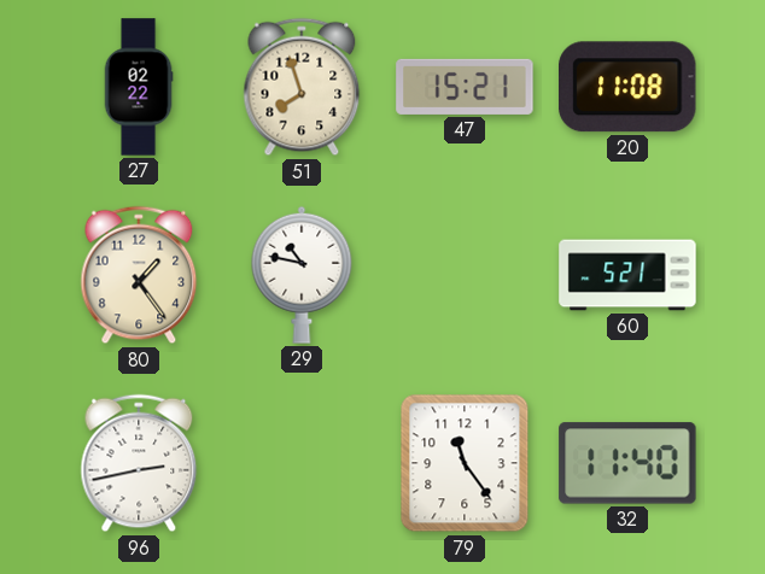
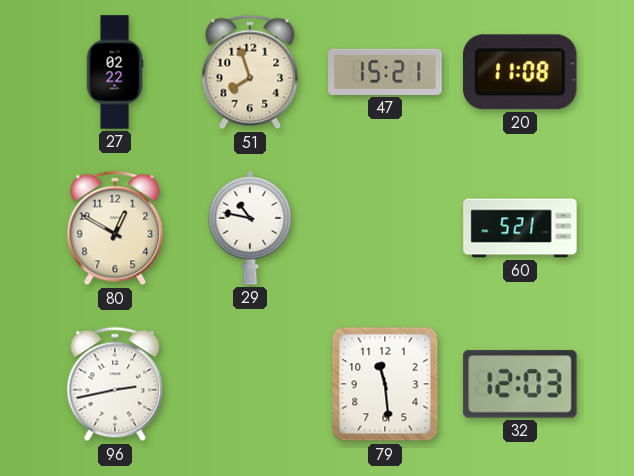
80: 1:24 -> 12:50 (115, 228)
79: 11:24 -> 11:29 (385, 384)
32: 11:40 -> 12:03 (520, 384)
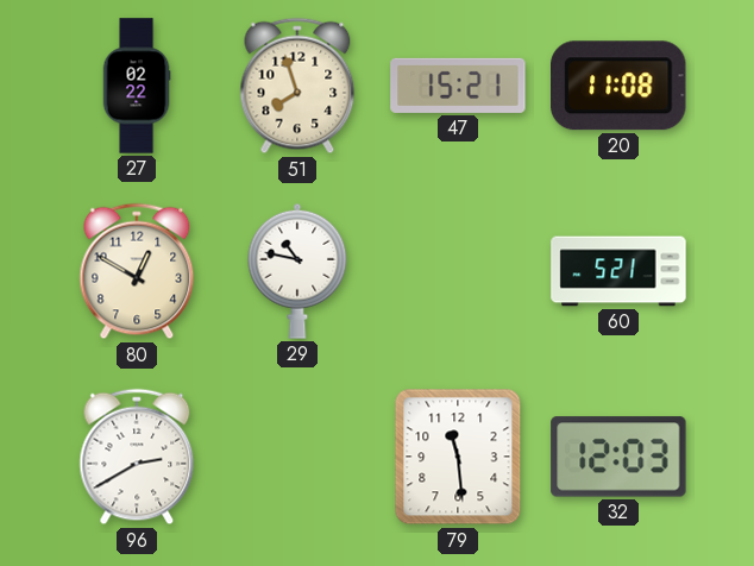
96: 2:43 -> 2:40 (137, 457)
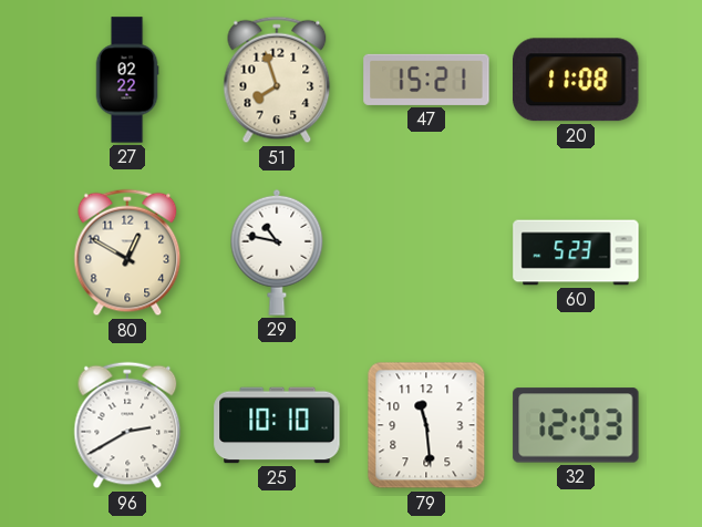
60: 5:21 -> 5:23 (576, 252)
25: none -> 10:10 (277, 425)
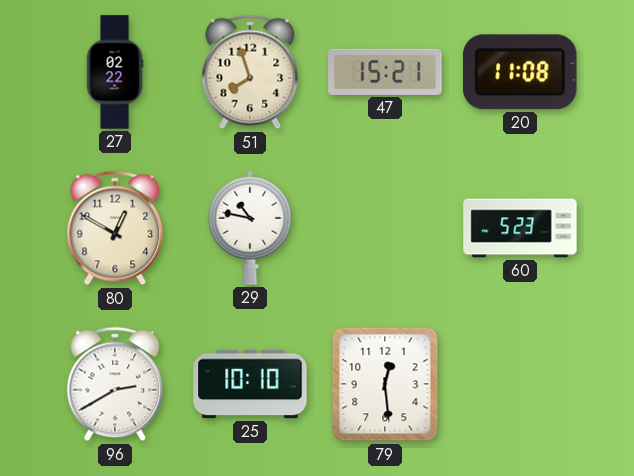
79: 11:29 -> 12:29 (385, 384)
32: 12:03 -> none (576, 425)
